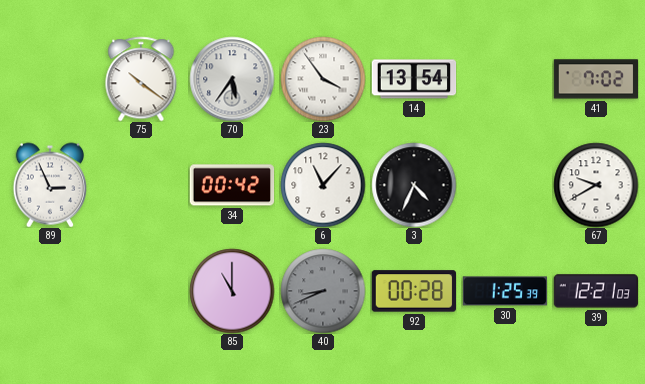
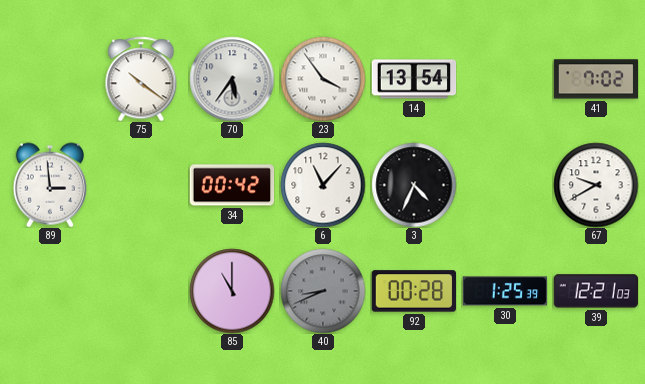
89: 2:56 -> 2:59 (49, 185)
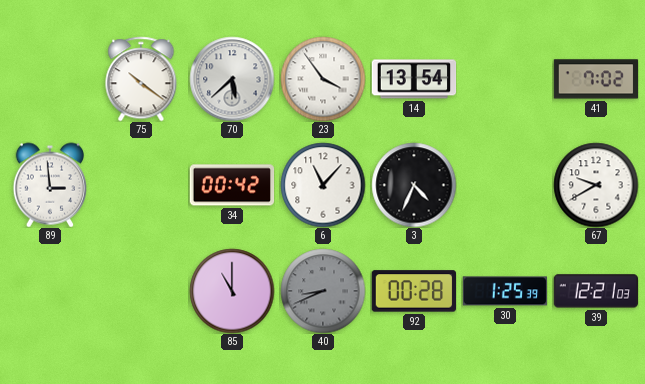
70: 5:36 -> 5:38 (232, 79)
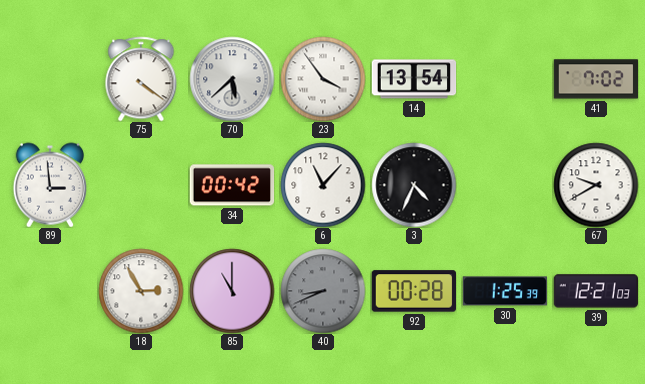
75: 10:21 -> 4:21 (141, 79)
18: none -> 2:55 (141, 291)
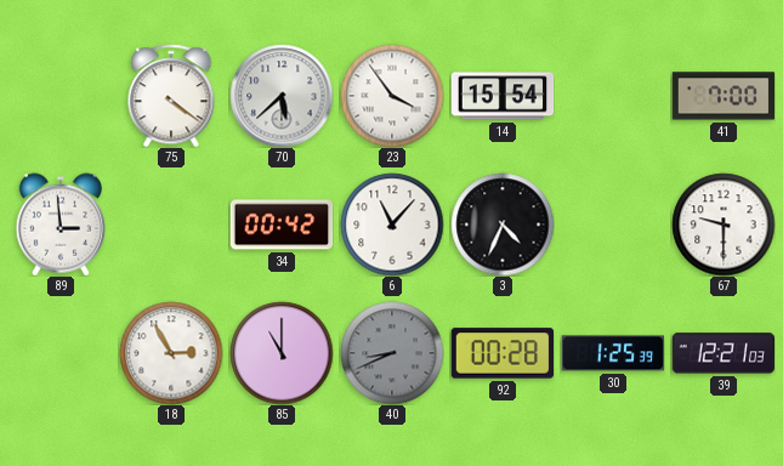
14: 13:54 -> 15:54 (503, 96)
41: 7:02 -> 7:00 (724, 96)
67: 9:40 -> 9:30 (724, 225)
